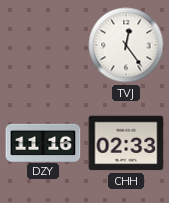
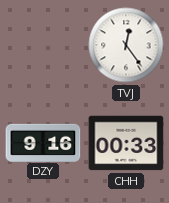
DZY: 11:16 -> 9:16 (43, 142)
CHH: 02:33 -> 00:33 (126, 143)
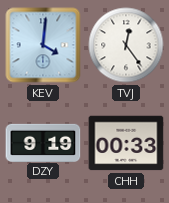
KEV: none -> 4:01 (43, 45)
DZY: 9:16 -> 9:19 (43, 142)
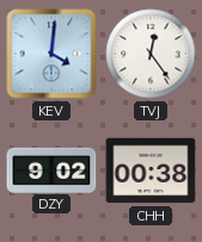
DZY: 9:19 -> 9:02 (51, 169)
CHH: 00:33 -> 00:38 (151, 170)
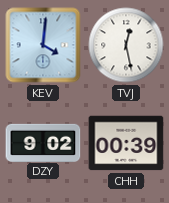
TVJ: 12:24 -> 12:28 (126, 45)
CHH: 00:38 -> 00:39 (126, 143)
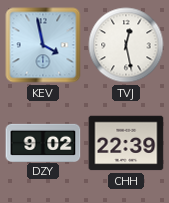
KEV: 4:01 -> 3:58 (43, 45)
CHH: 00:39 -> 22:39 (126, 143)
